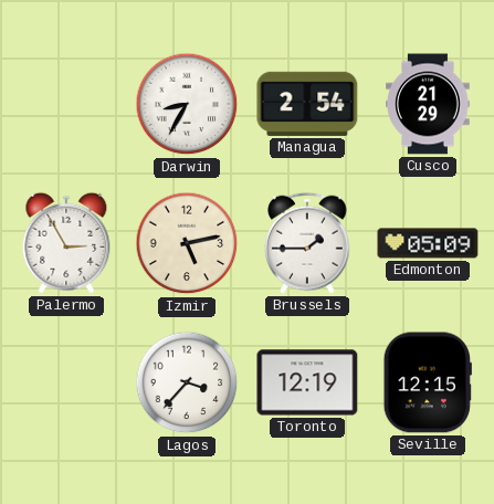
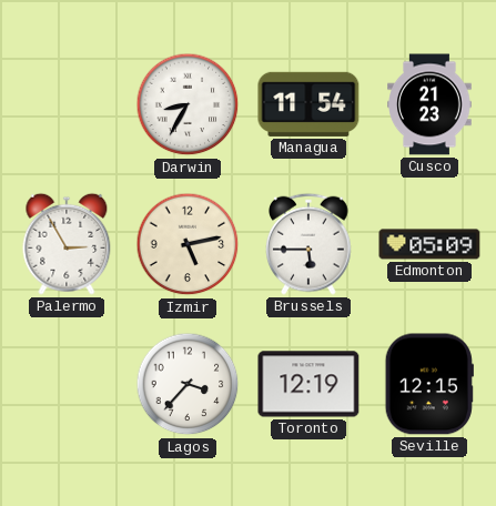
Managua: 2:54 -> 11:54 (308, 104)
Cusco: 21:29 -> 21:23 (429, 104)
Brussels: 1:45 -> 5:45 (310, 244)
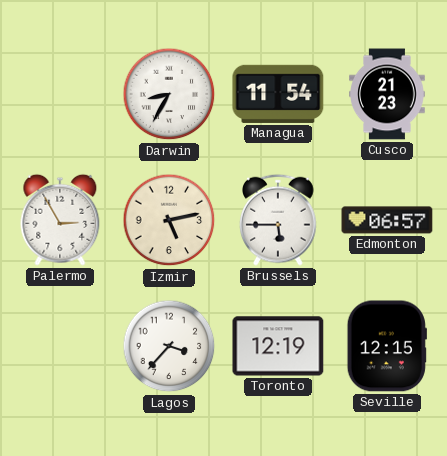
Edmonton: 05:09 -> 06:57 (387, 220)
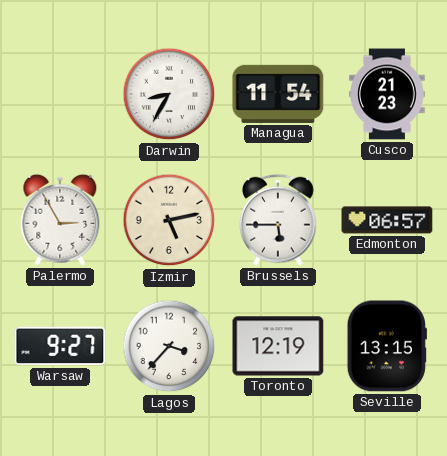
Warsaw: none -> 9:27 (60, 346)
Seville: 12:15 -> 13:15 (387, 346)
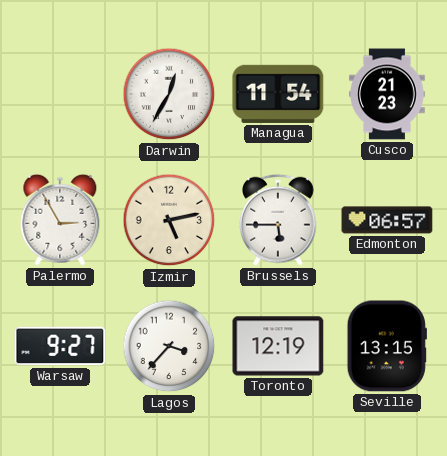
Darwin: 8:35 -> 12:35 (169, 94)
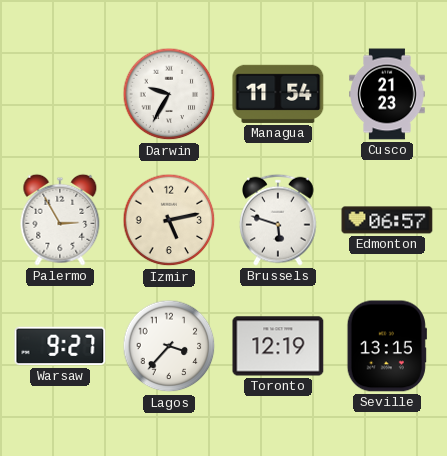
Darwin: 12:35 -> 9:35 (169, 94)
Brussels: 5:45 -> 5:48 (279, 220)
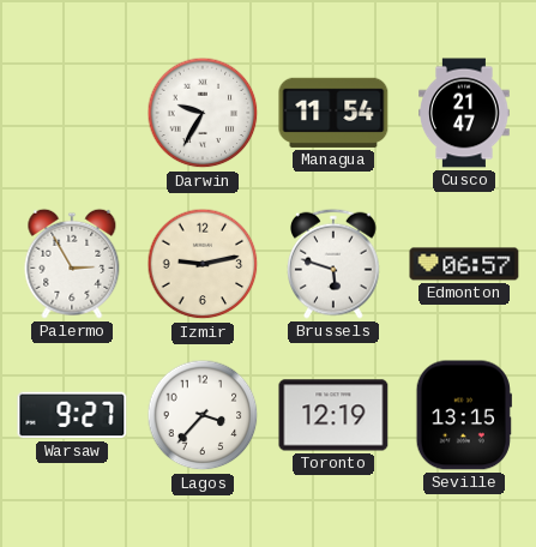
Cusco: 21:23 -> 21:47 (464, 113)
Izmir: 5:13 -> 9:13 (203, 264)
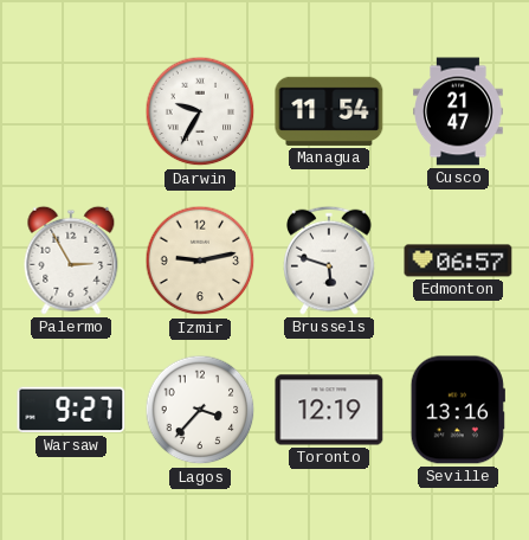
Seville: 13:15 -> 13:16 (458, 410)
